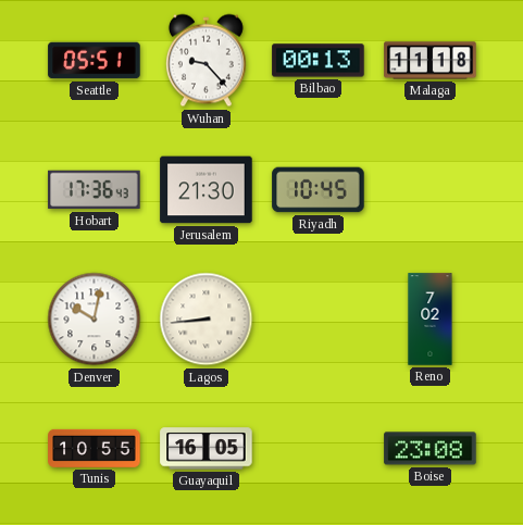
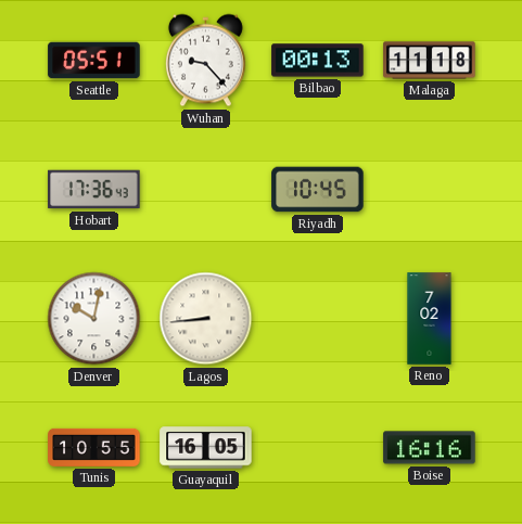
Jerusalem: 21:30 -> none (207, 190)
Boise: 23:08 -> 16:16 (430, 448)
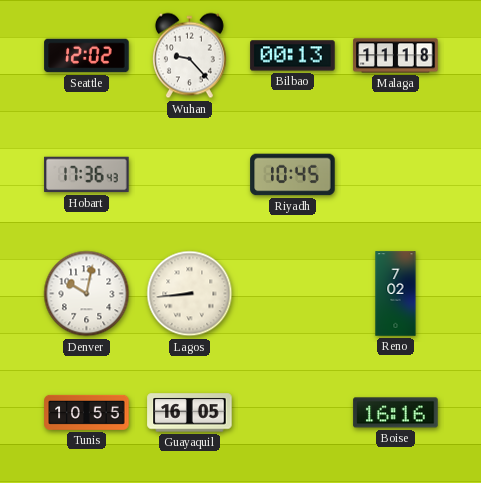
Seattle: 05:51 -> 12:02 (87, 56)
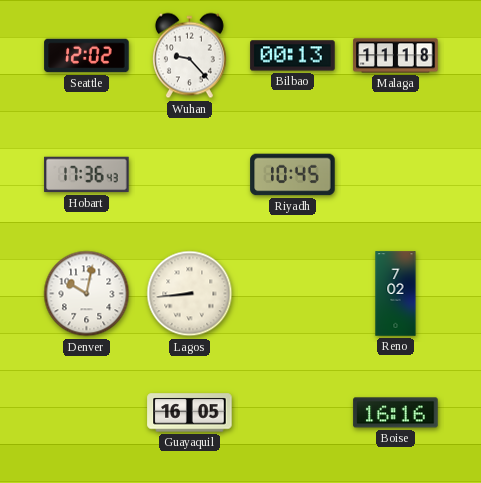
Tunis: 10:55 -> none (87, 412)
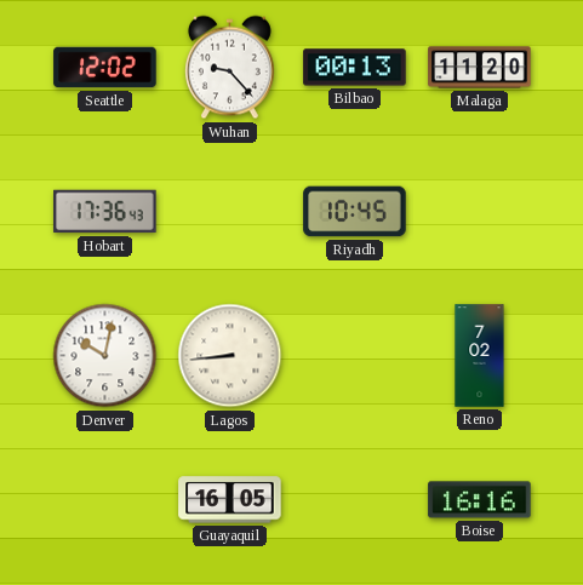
Malaga: 11:18 -> 11:20 (480, 68)
